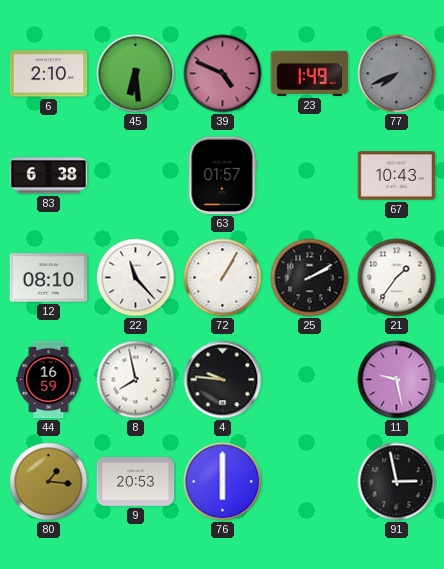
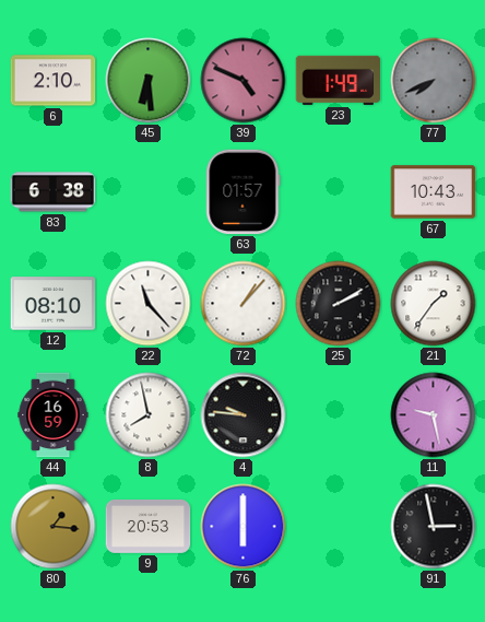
72: 1:05 -> 1:07 (244, 304)
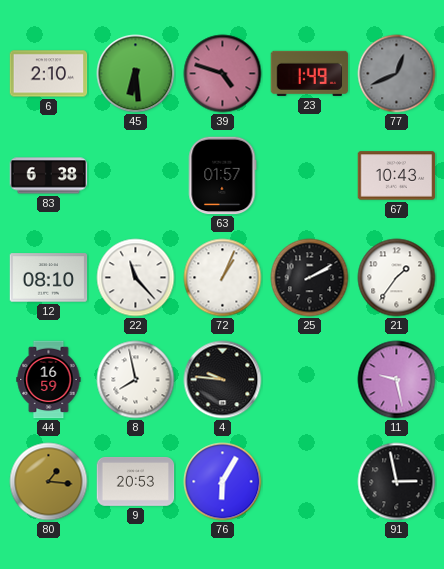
39: 4:49 -> 4:48 (223, 74)
77: 7:41 -> 12:41 (397, 74)
72: 1:07 -> 1:04 (223, 278)
76: 6:00 -> 6:05 (223, 482)
